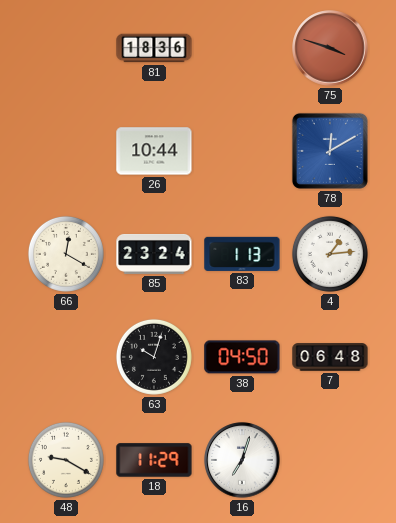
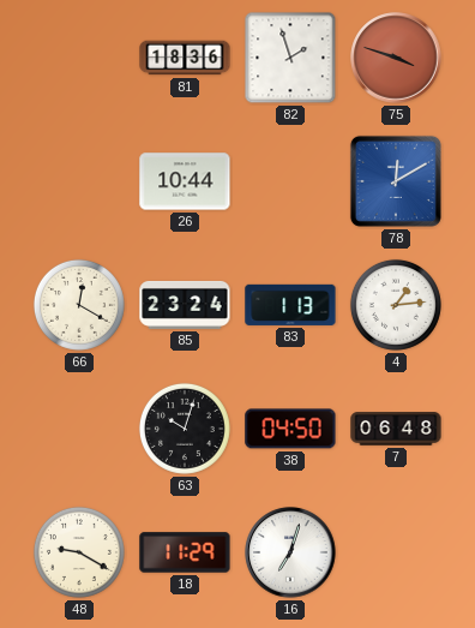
82: none -> 1:57 (290, 58)
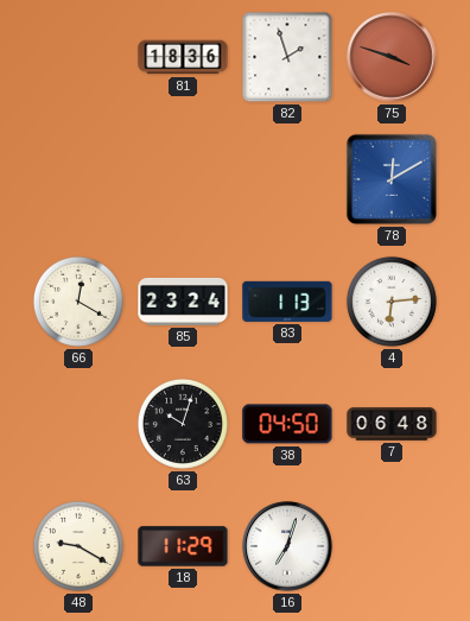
26: 10:44 -> none (185, 181)
4: 1:14 -> 6:14 (392, 302)
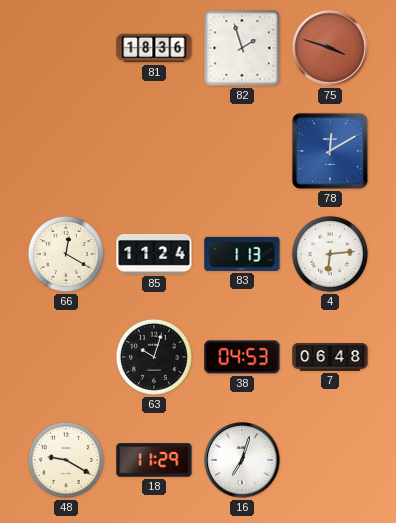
85: 23:24 -> 11:24 (154, 254)
38: 04:50 -> 04:53 (242, 357)
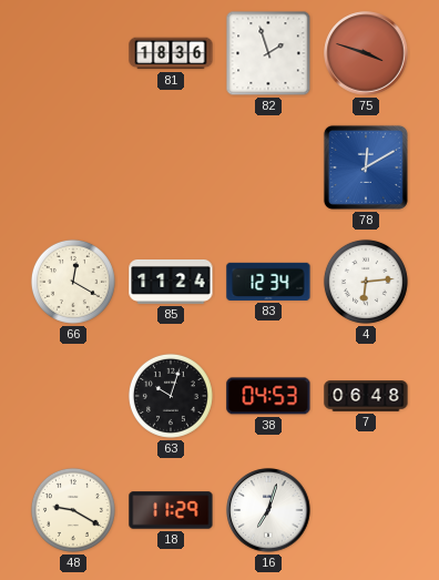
83: 1:13 -> 12:34 (268, 282)
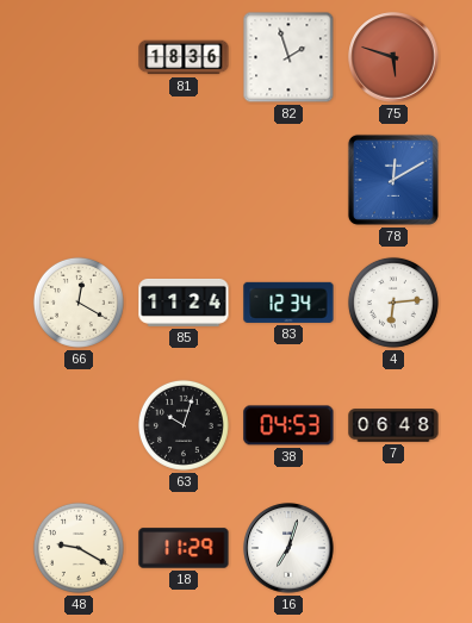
75: 3:48 -> 5:48 (393, 57)
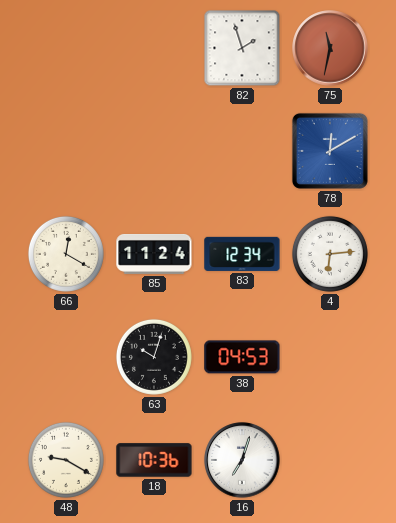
81: 18:36 -> none (184, 57)
75: 5:48 -> 11:32 (330, 48)
7: 06:48 -> none (393, 425)
18: 11:29 -> 10:36 (154, 460)
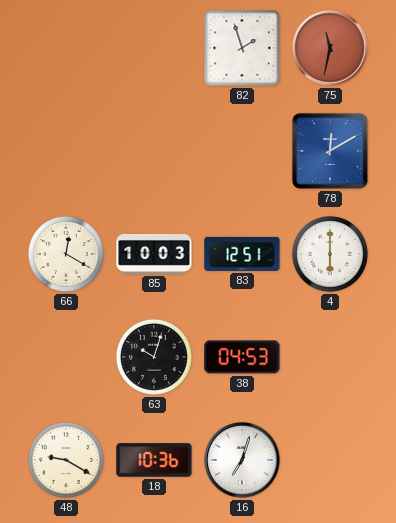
85: 11:24 -> 10:03 (154, 254)
83: 12:34 -> 12:51 (242, 254)
4: 6:14 -> 6:00 (330, 254)
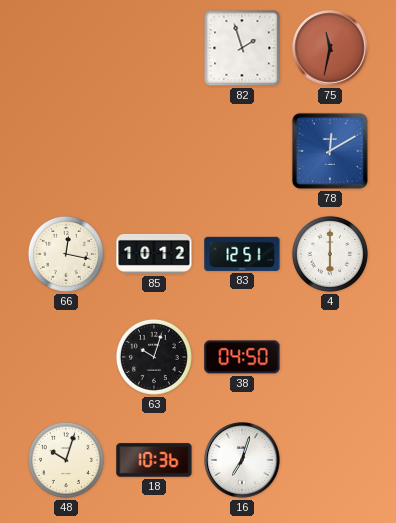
66: 12:20 -> 12:17 (66, 254)
85: 10:03 -> 10:12 (154, 254)
38: 04:53 -> 04:50 (242, 357)
48: 9:20 -> 10:03 (66, 460)
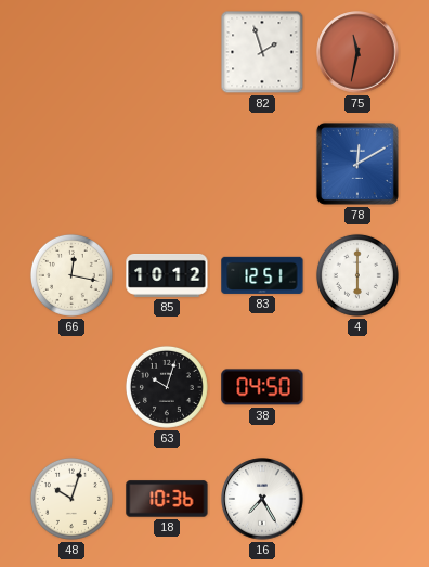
16: 7:03 -> 7:25 (262, 499)
